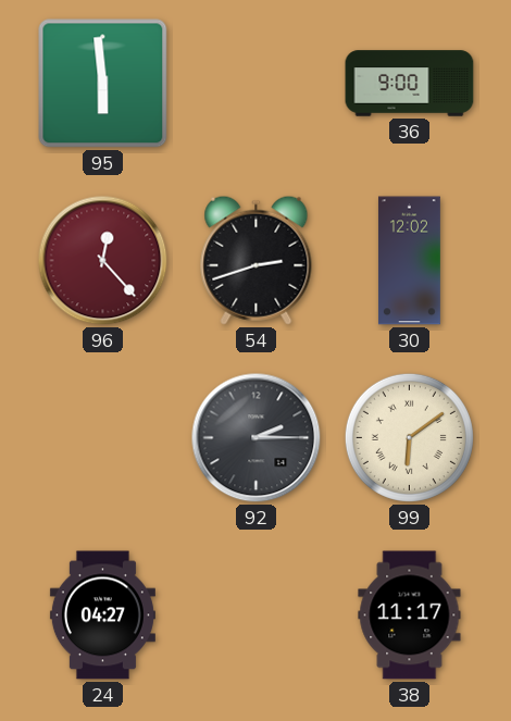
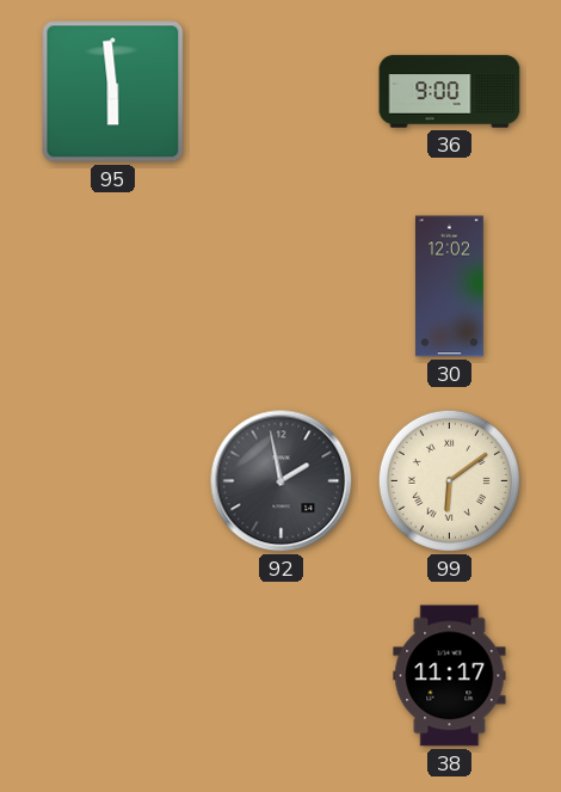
96: 12:23 -> none (103, 261)
54: 2:42 -> none (257, 260)
92: 2:15 -> 1:58 (282, 481)
24: 04:27 -> none (102, 616)
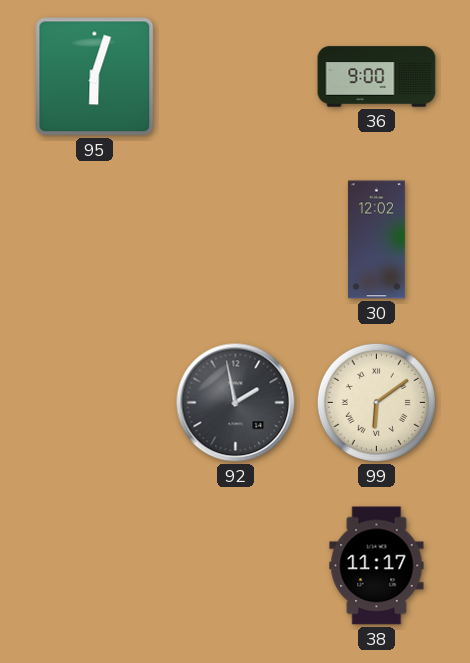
95: 5:59 -> 6:03 (95, 77)
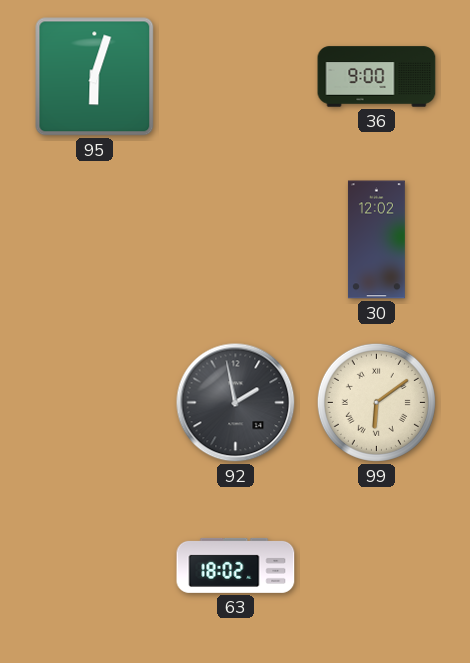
63: none -> 18:02 (236, 565)
38: 11:17 -> none (377, 566)
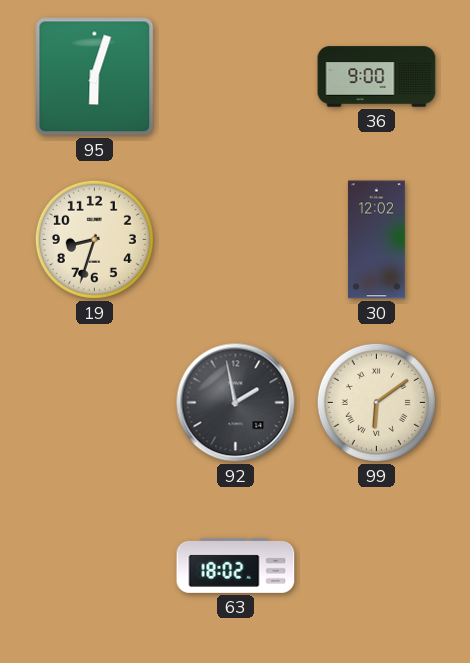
19: none -> 8:33 (94, 239)
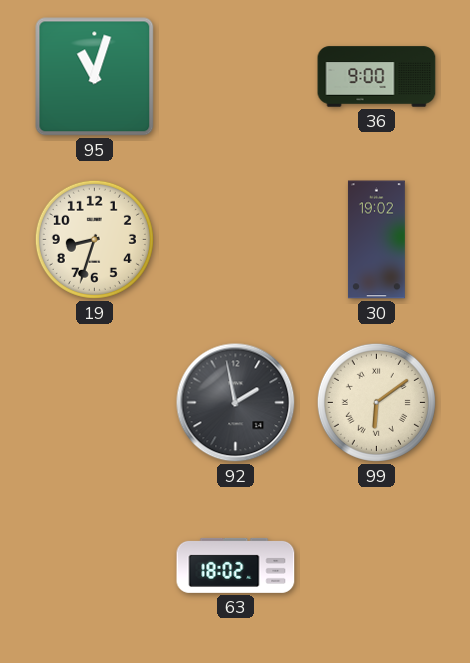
95: 6:03 -> 11:03 (95, 77)
30: 12:02 -> 19:02 (376, 240)
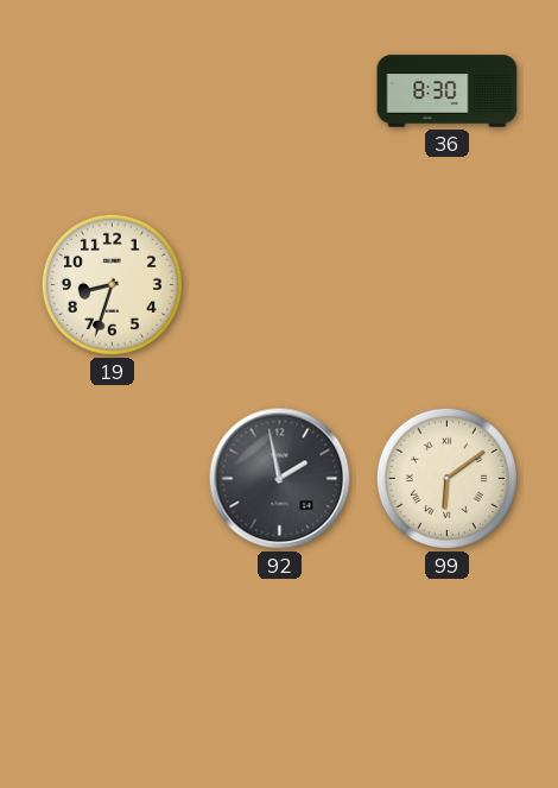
95: 11:03 -> none (95, 77)
36: 9:00 -> 8:30 (448, 92)
30: 19:02 -> none (376, 240)
63: 18:02 -> none (236, 565)
